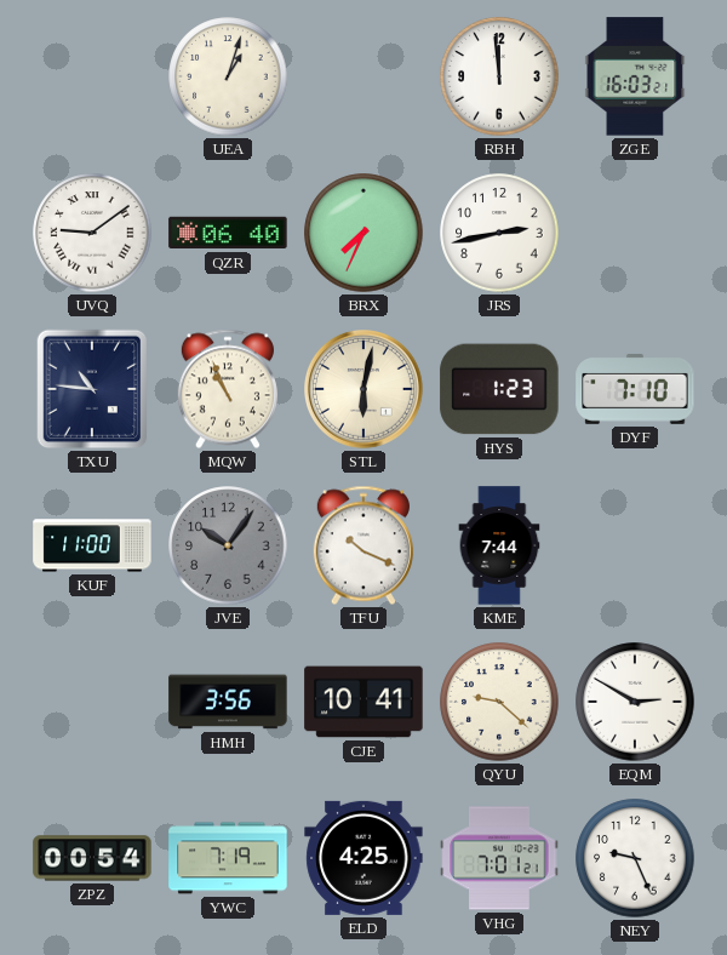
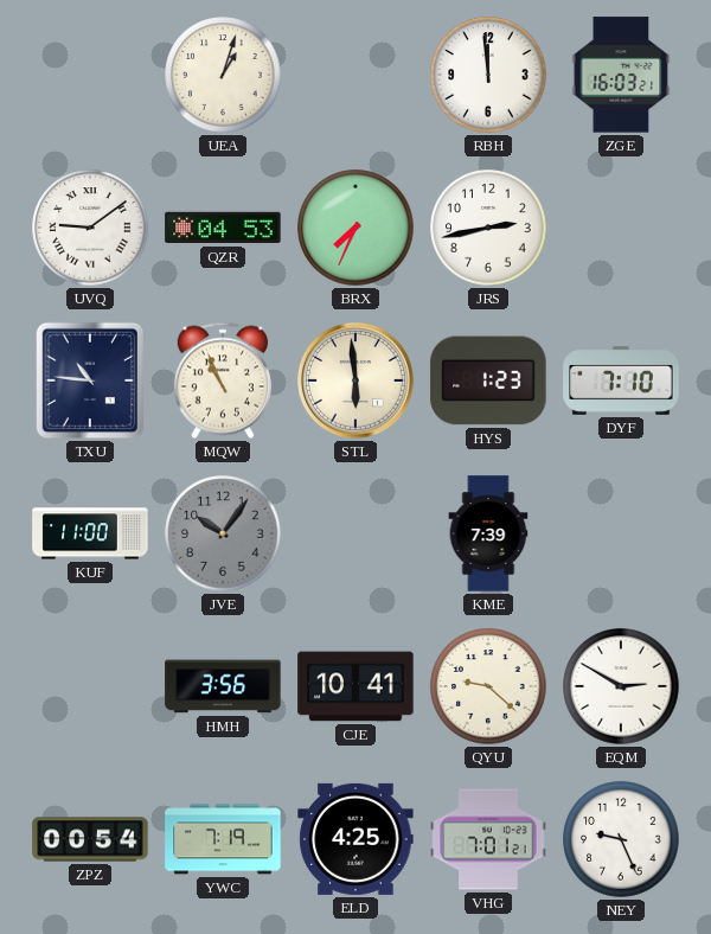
QZR: 06:40 -> 04:53 (223, 228)
STL: 6:02 -> 5:59 (357, 382)
TFU: 10:19 -> none (363, 545)
KME: 7:44 -> 7:39 (488, 533)
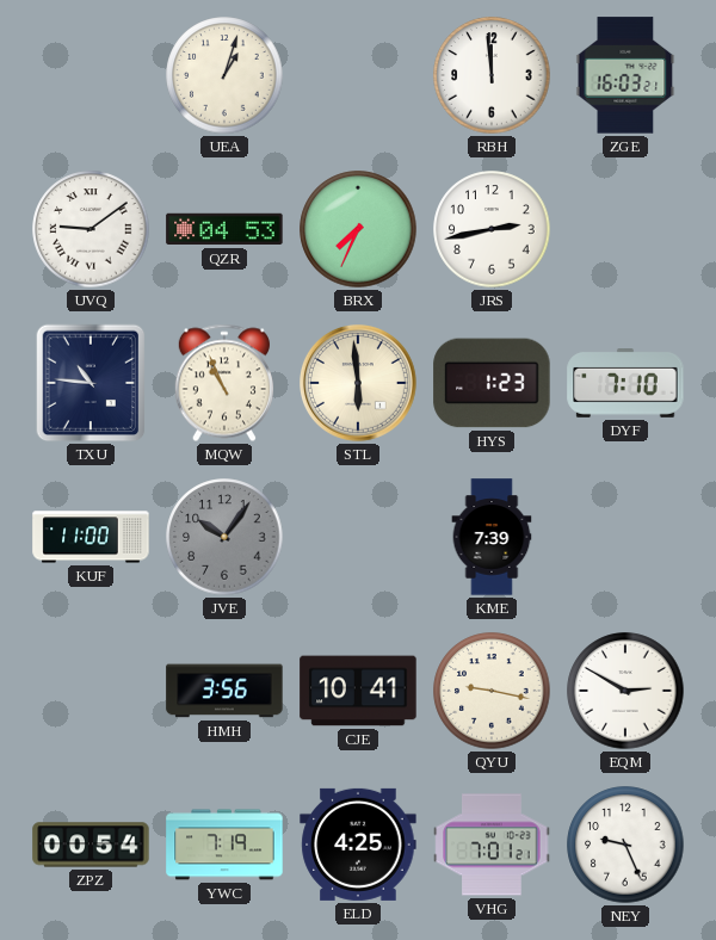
QYU: 9:22 -> 9:17 (492, 691)
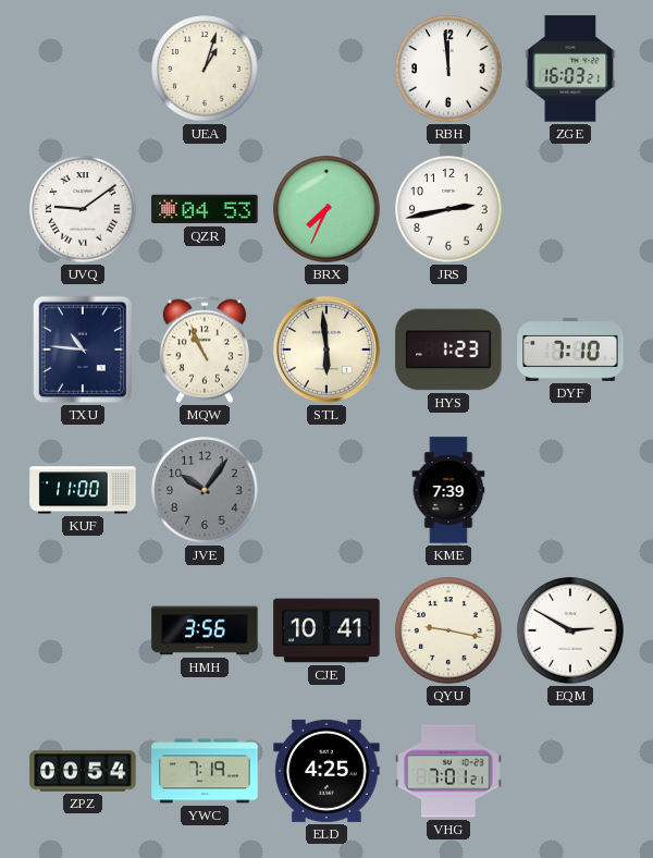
NEY: 9:26 -> none (625, 845)
